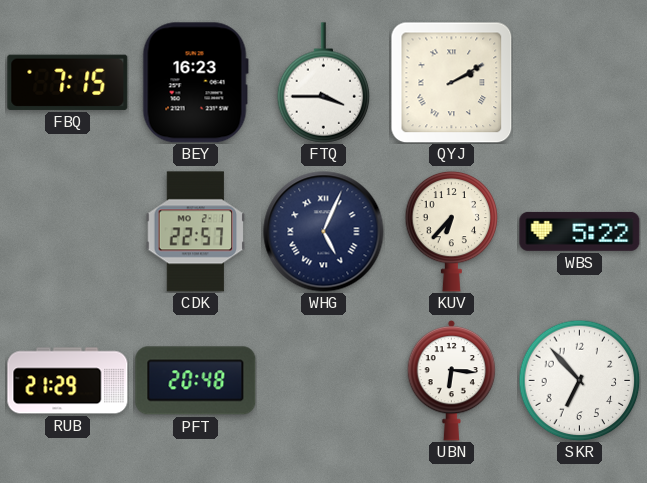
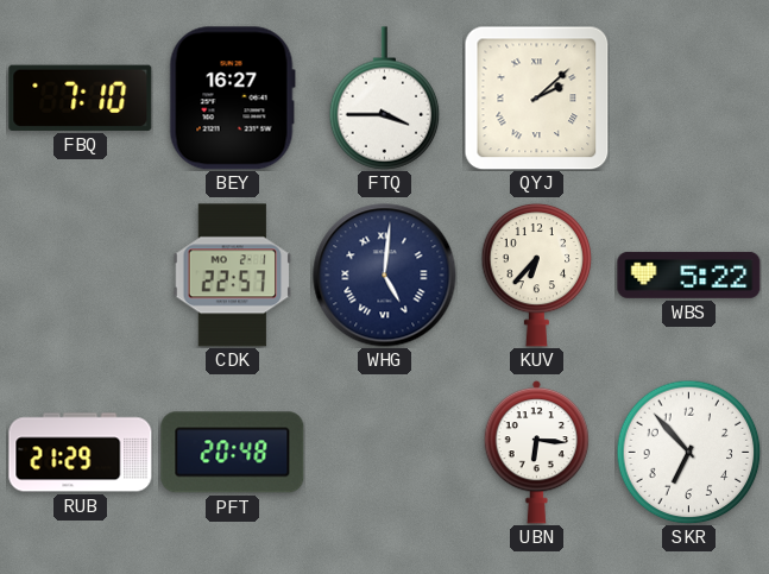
FBQ: 7:15 -> 7:10 (81, 97)
BEY: 16:23 -> 16:27 (232, 99)
QYJ: 2:10 -> 2:08 (536, 97)
WHG: 5:04 -> 5:01 (385, 276)
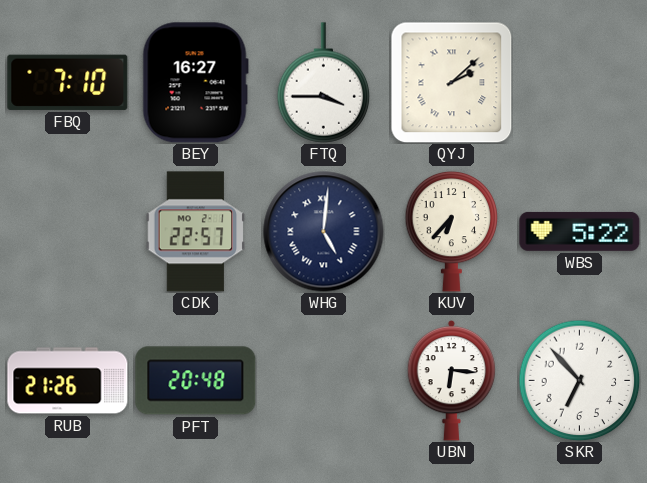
RUB: 21:29 -> 21:26 (68, 381)
